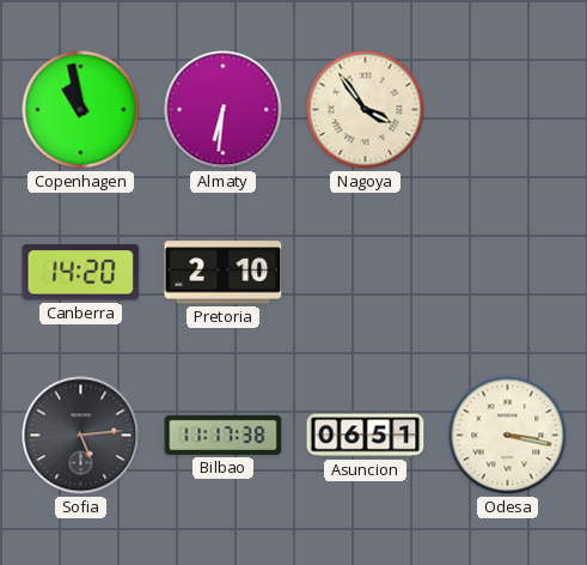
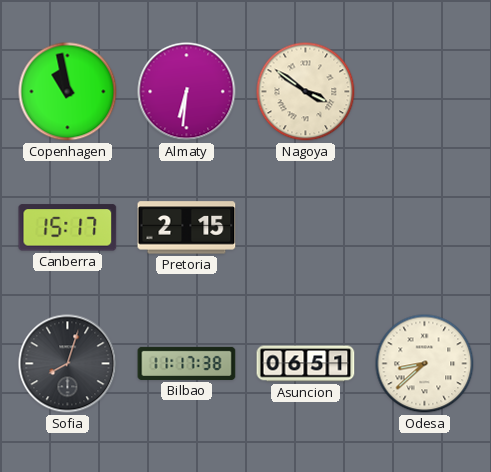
Nagoya: 3:54 -> 3:51 (306, 92)
Canberra: 14:20 -> 15:17 (68, 228)
Pretoria: 2:10 -> 2:15 (187, 228)
Sofia: 5:14 -> 8:03 (68, 364)
Odesa: 3:17 -> 8:38 (425, 364)
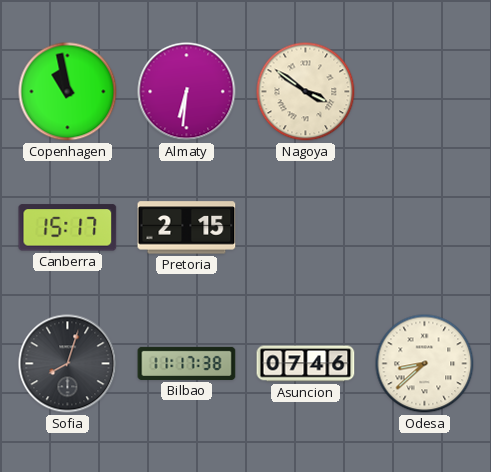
Asuncion: 06:51 -> 07:46 (306, 364)
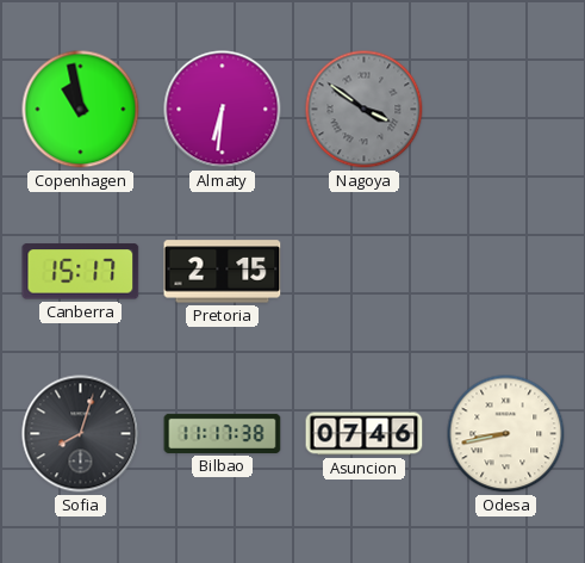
Nagoya dial: cream -> grey (365, 110)
Odesa: 8:38 -> 8:43 (506, 434)
